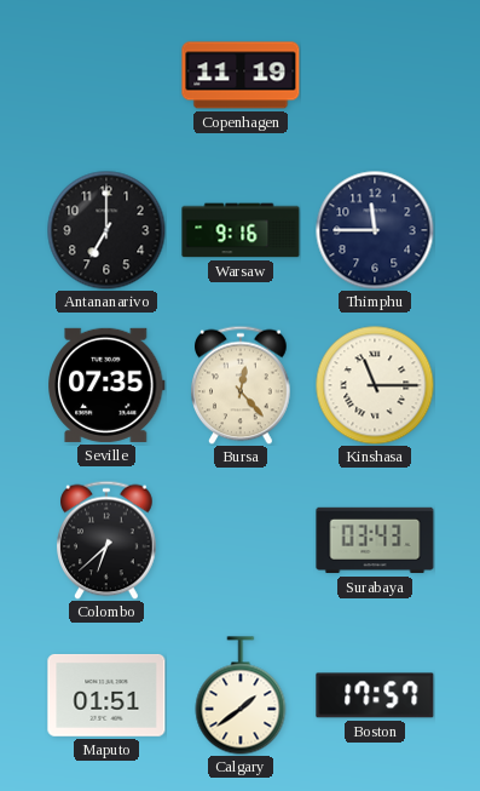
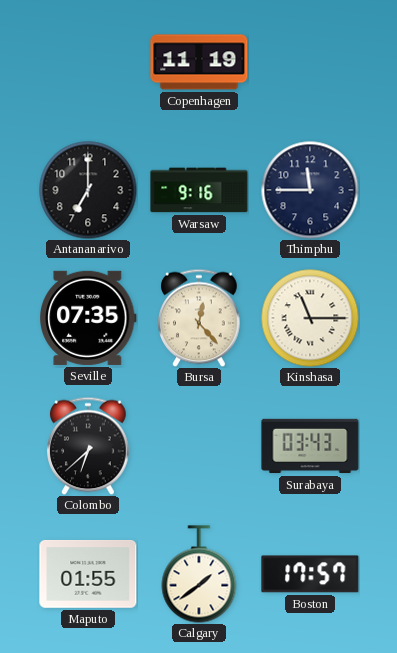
Maputo: 01:51 -> 01:55 (88, 574)
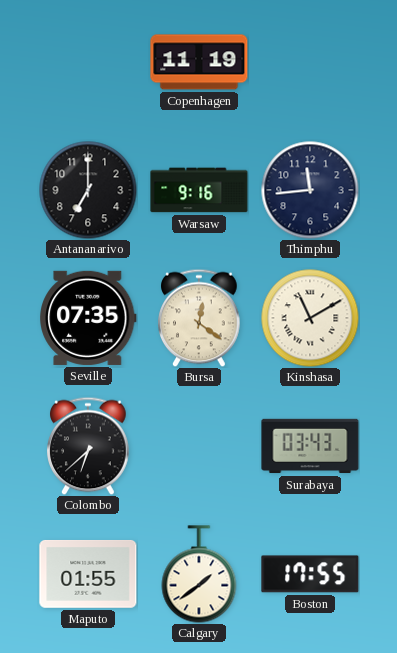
Thimphu: 11:45 -> 11:44 (310, 190)
Bursa: 12:23 -> 12:21 (200, 318)
Kinshasa: 11:15 -> 11:10 (310, 318)
Boston: 17:57 -> 17:55 (310, 574)
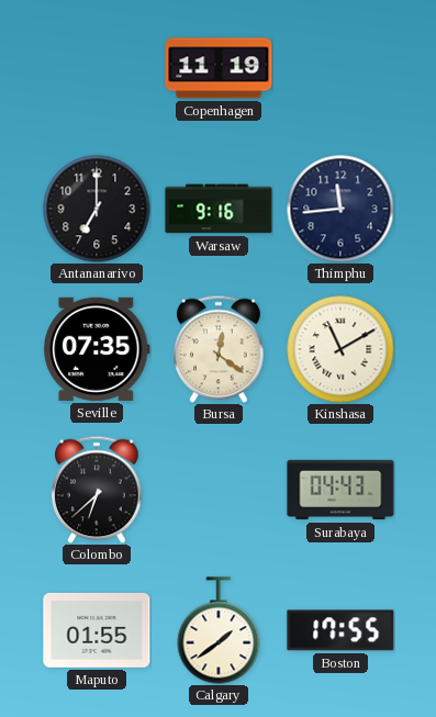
Surabaya: 03:43 -> 04:43 (340, 490)
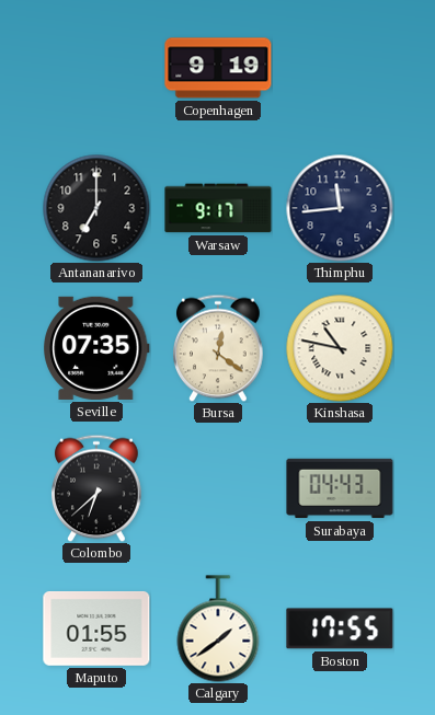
Copenhagen: 11:19 -> 9:19 (218, 68)
Warsaw: 9:16 -> 9:17 (218, 208)
Kinshasa: 11:10 -> 10:47 (340, 348)
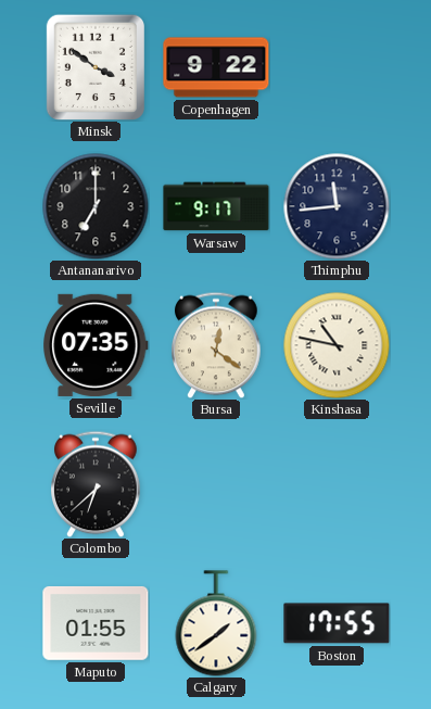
Minsk: none -> 3:51 (94, 66)
Copenhagen: 9:19 -> 9:22 (216, 67)
Surabaya: 04:43 -> none (340, 488)
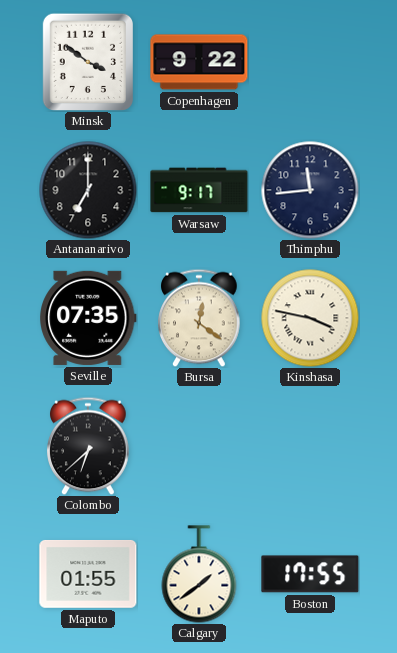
Kinshasa: 10:47 -> 3:47 (310, 318)
